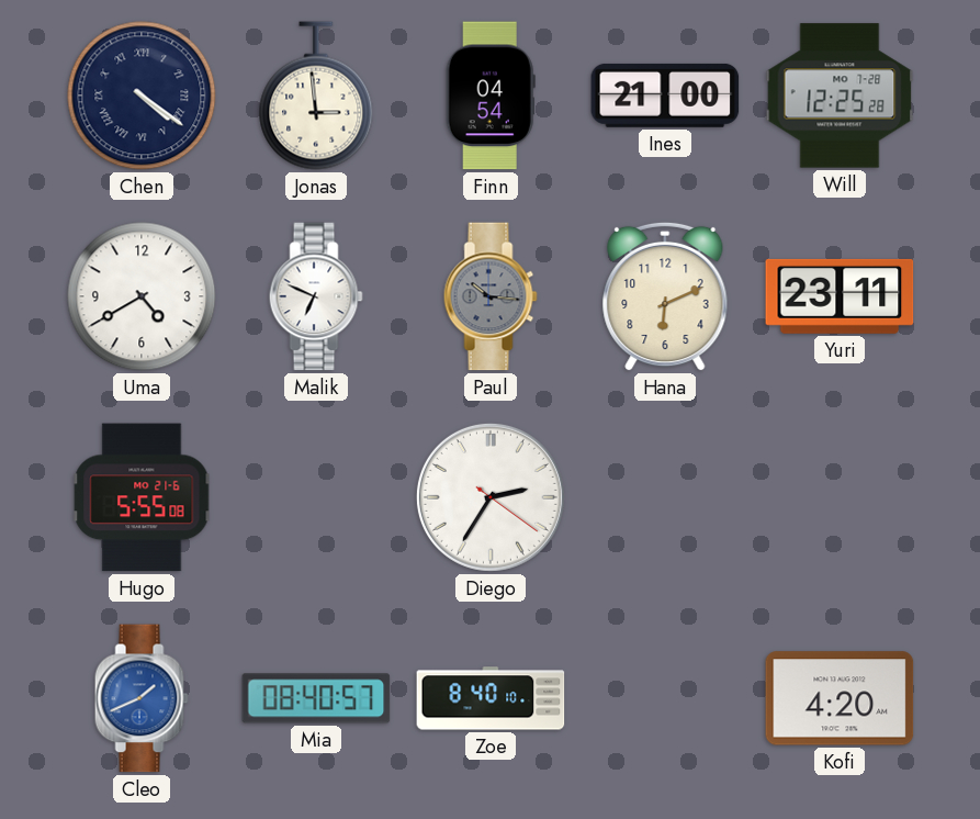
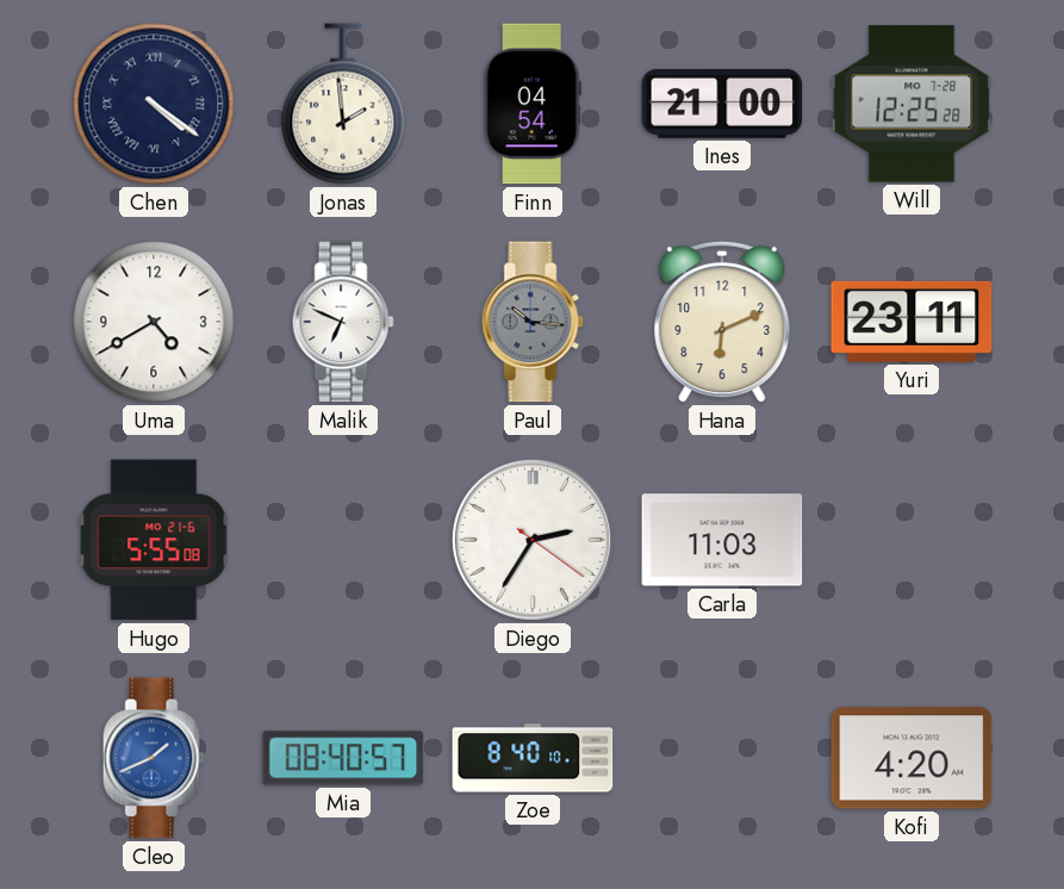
Jonas: 2:59 -> 1:59 (343, 104)
Carla: none -> 11:03 (722, 540)
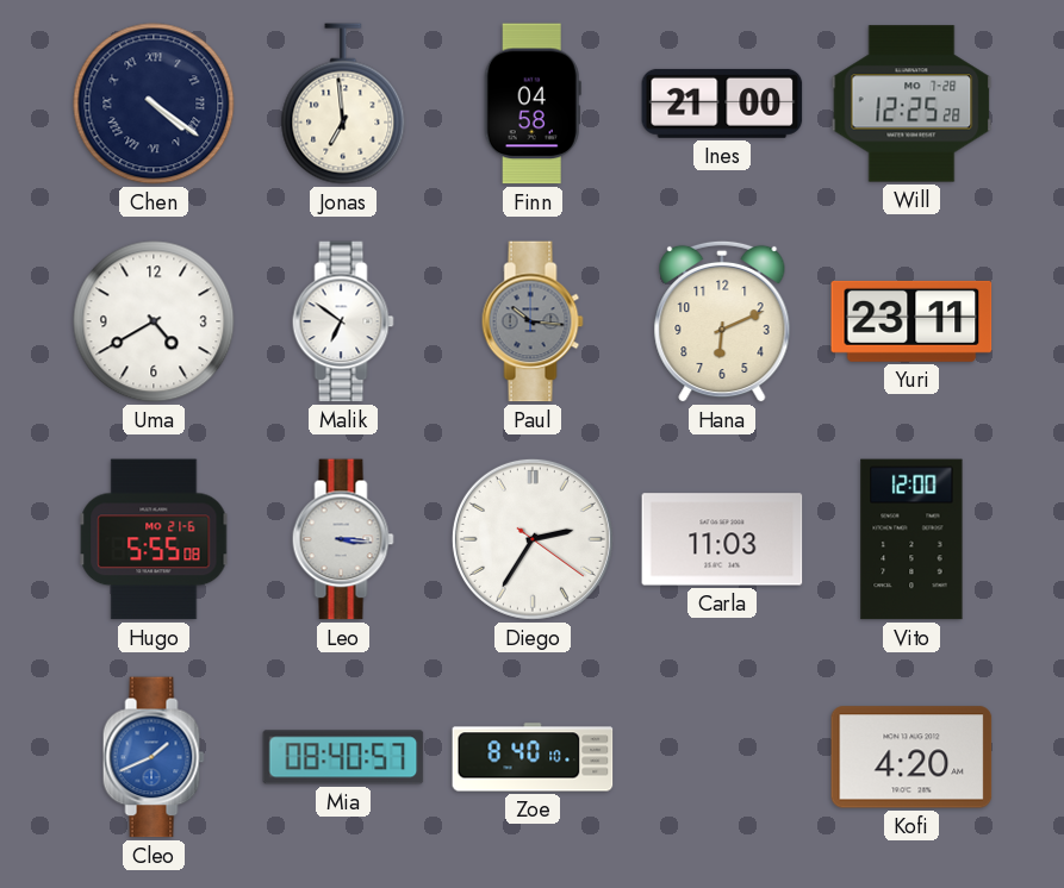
Jonas: 1:59 -> 6:59 (343, 104)
Finn: 04:54 -> 04:58 (533, 104)
Malik: 6:49 -> 6:51 (343, 321)
Leo: none -> 3:16 (343, 539)
Vito: none -> 12:00 (911, 539)
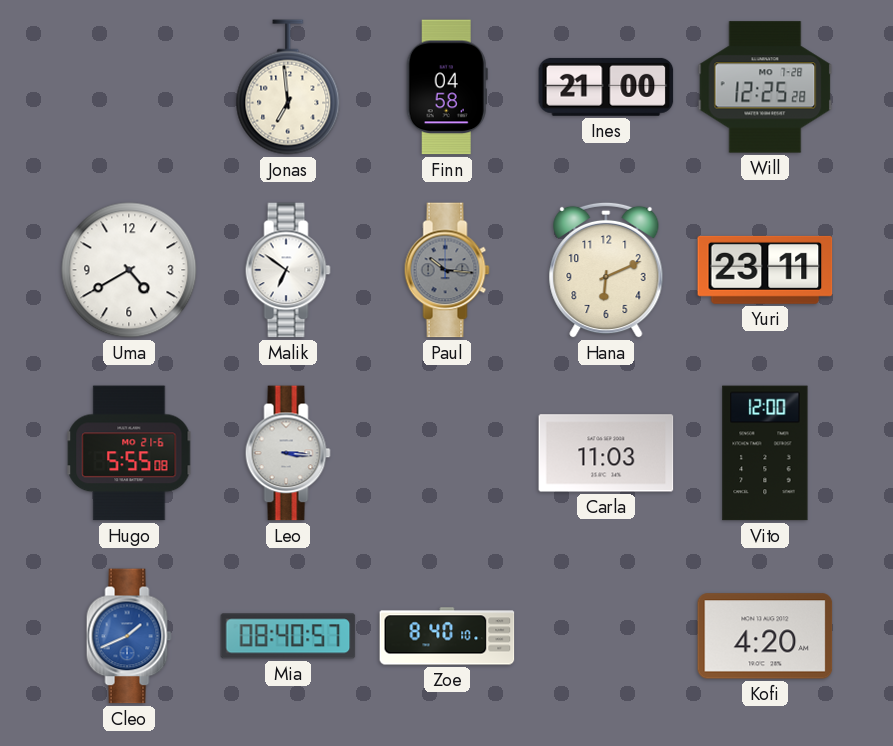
Chen: 4:21 -> none (154, 104)
Diego: 2:35 -> none (533, 539)
